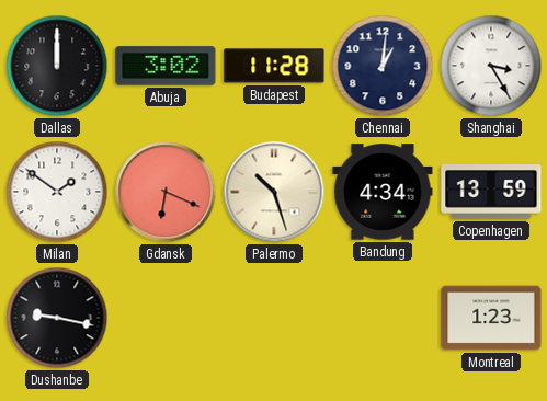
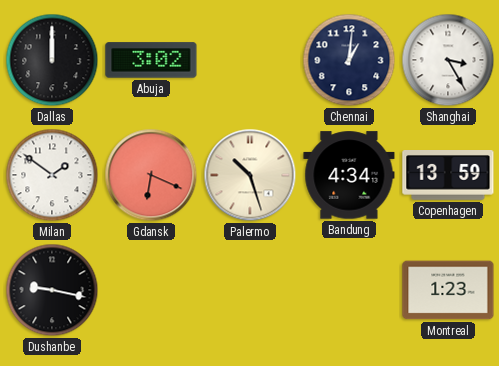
Budapest: 11:28 -> none (274, 66)
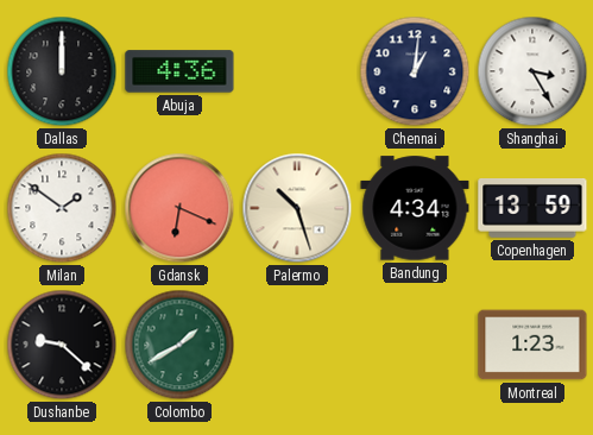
Abuja: 3:02 -> 4:36 (179, 71)
Dushanbe: 9:17 -> 9:22 (62, 345)
Colombo: none -> 1:40 (179, 345)
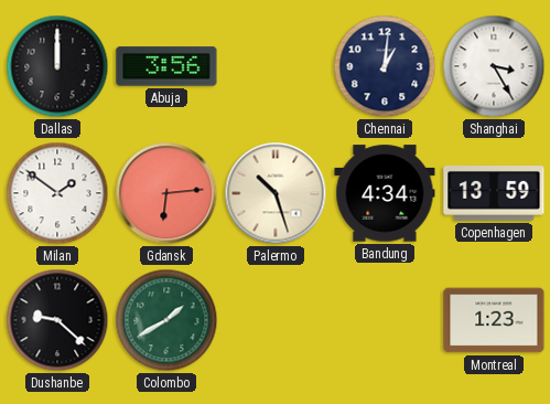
Abuja: 4:36 -> 3:56 (166, 66)
Gdansk: 6:19 -> 6:14 (166, 193)
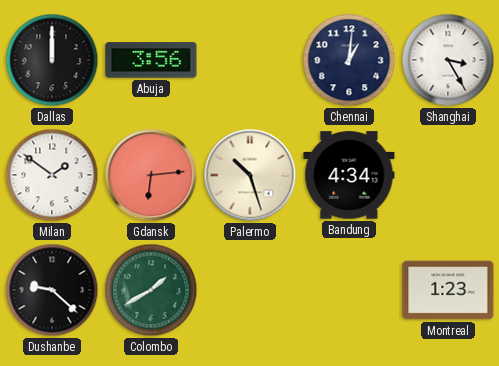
Copenhagen: 13:59 -> none (494, 194)
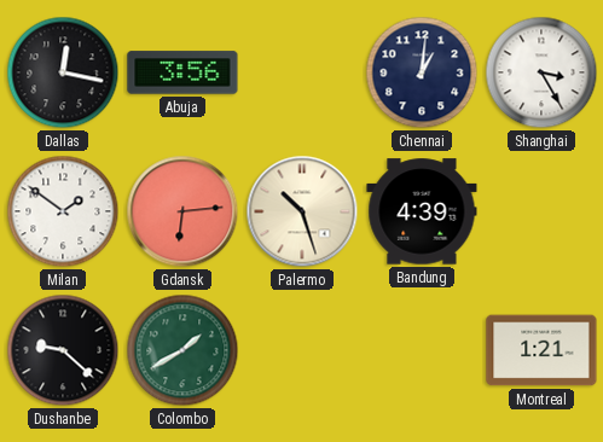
Dallas: 12:00 -> 12:17 (63, 72)
Bandung: 4:34 -> 4:39 (422, 211)
Montreal: 1:23 -> 1:21 (541, 350)
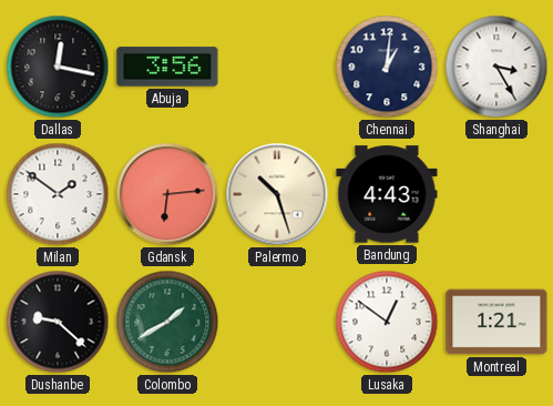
Bandung: 4:39 -> 4:43 (387, 194)
Lusaka: none -> 12:51 (387, 322)
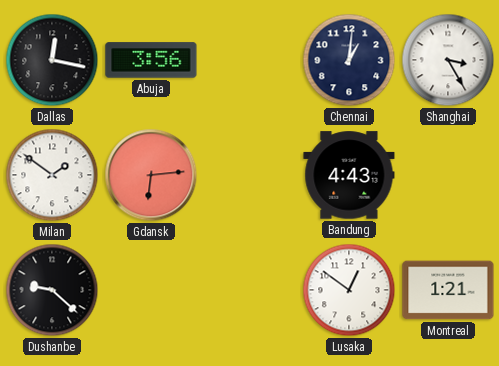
Palermo: 10:27 -> none (277, 194)
Colombo: 1:40 -> none (167, 322)
